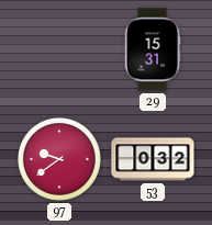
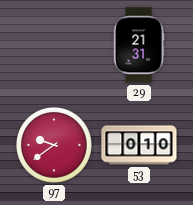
29: 15:31 -> 21:31 (139, 45)
53: 0:32 -> 0:10 (139, 145)
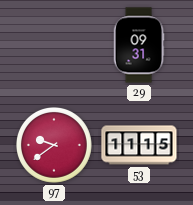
29: 21:31 -> 09:31 (139, 45)
53: 0:10 -> 11:15 (139, 145)
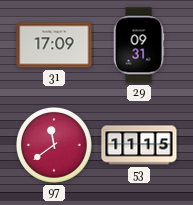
31: none -> 17:09 (54, 45)
97: 9:39 -> 11:39 (55, 146)
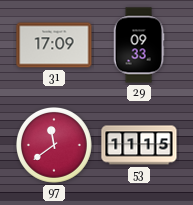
29: 09:31 -> 09:33 (139, 45)
